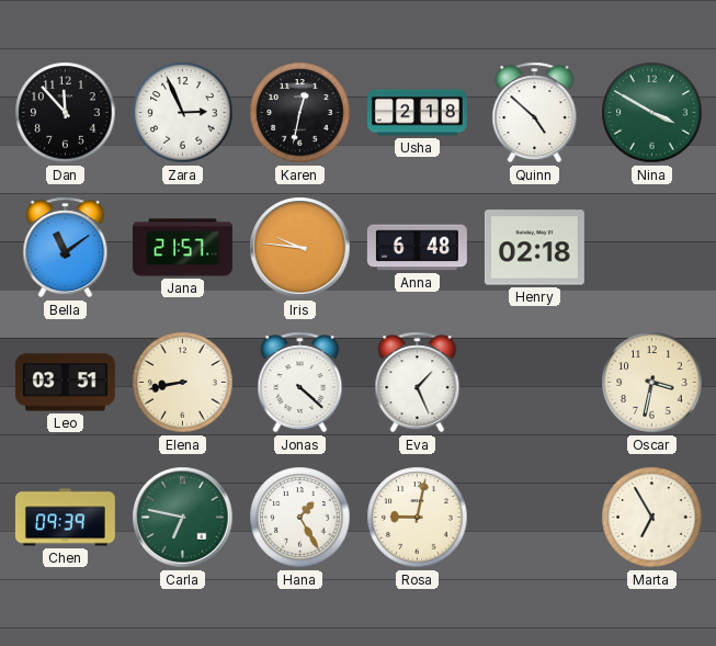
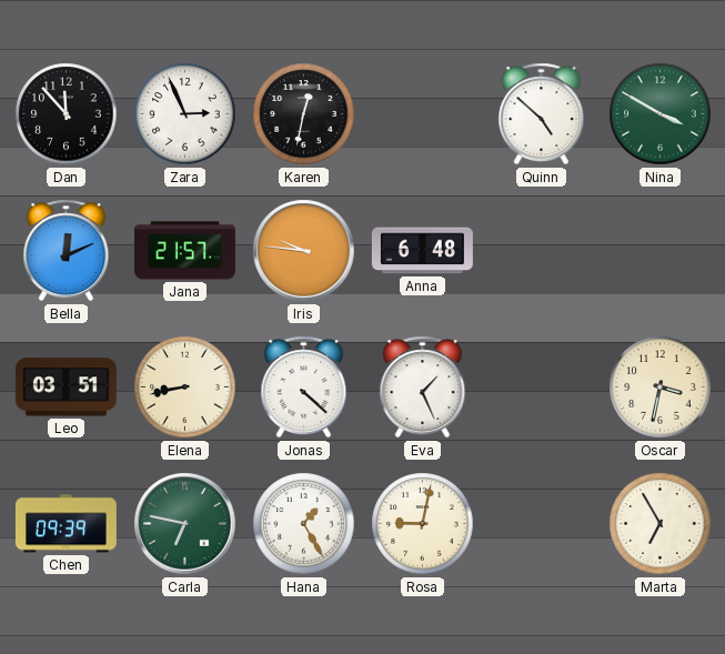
Usha: 2:18 -> none (418, 113)
Bella: 11:09 -> 12:11 (67, 251)
Henry: 02:18 -> none (534, 248)
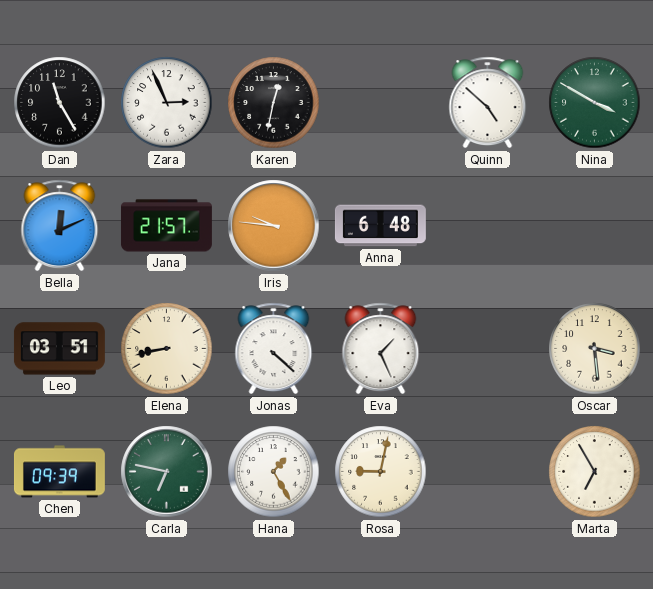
Dan: 11:53 -> 11:25 (60, 103)
Oscar: 3:32 -> 3:29 (595, 349)
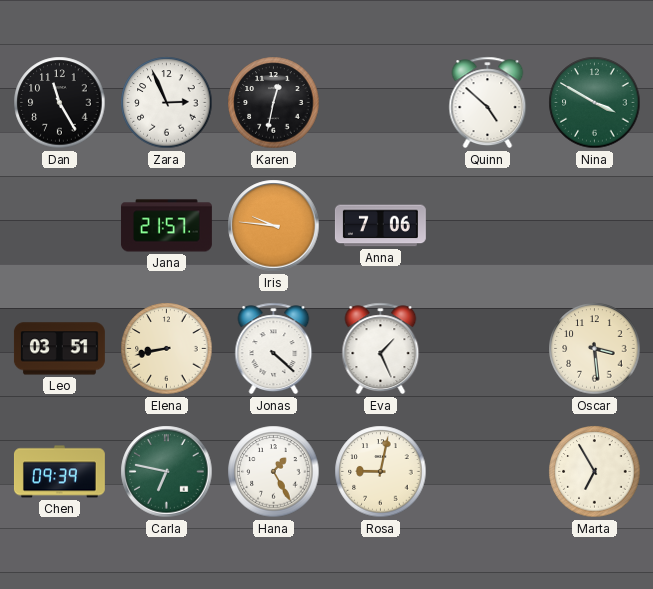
Bella: 12:11 -> none (60, 226)
Anna: 6:48 -> 7:06 (380, 226)
